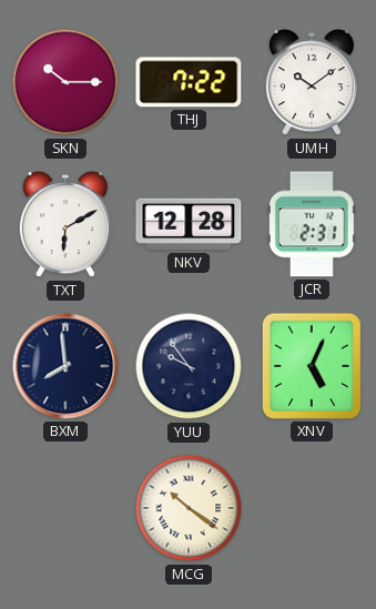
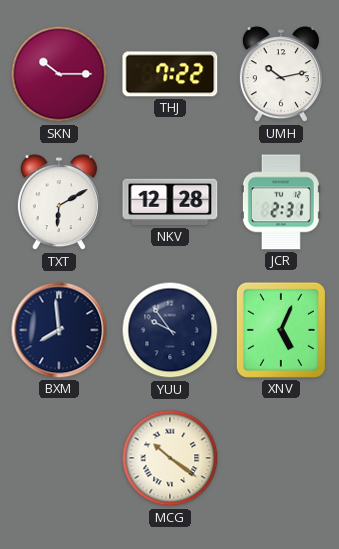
UMH: 10:09 -> 10:13 (281, 75)
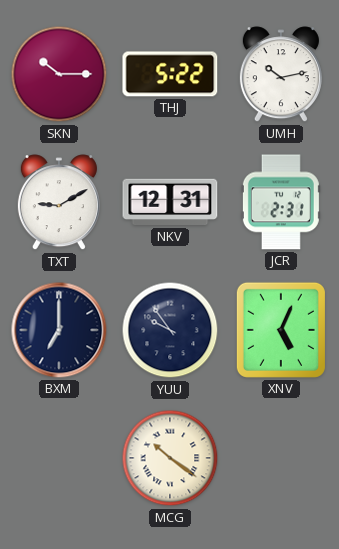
THJ: 7:22 -> 5:22 (170, 74)
TXT: 6:10 -> 9:10 (59, 203)
NKV: 12:28 -> 12:31 (170, 202)
BXM: 7:59 -> 7:00 (59, 330)
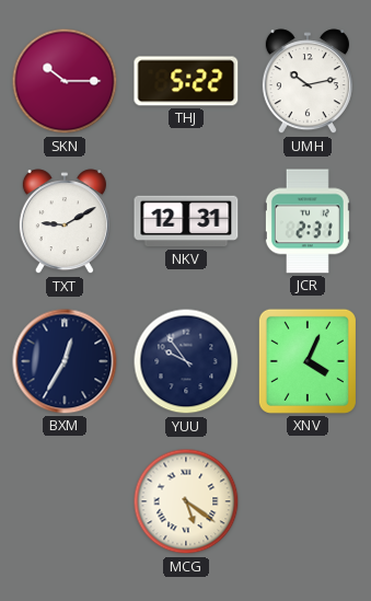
BXM: 7:00 -> 12:35 (65, 361)
XNV: 5:04 -> 4:04 (308, 361)
MCG: 10:21 -> 5:21 (186, 501)
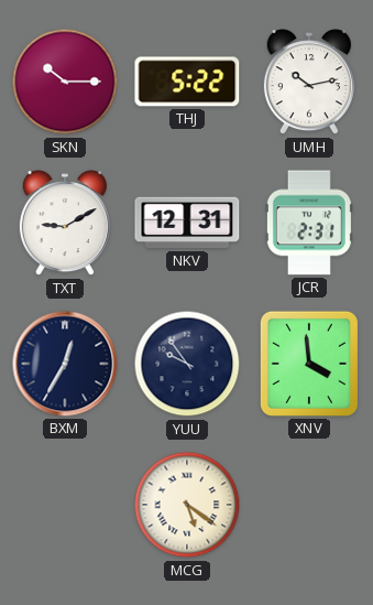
XNV: 4:04 -> 3:59 (309, 364)
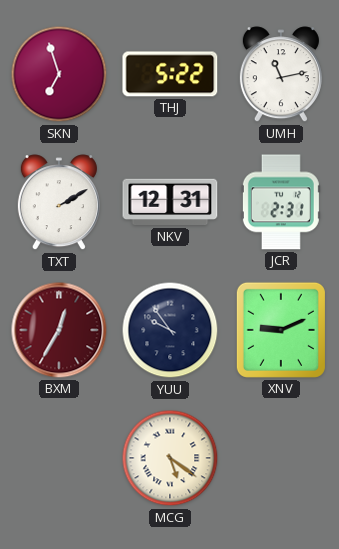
SKN: 10:15 -> 6:57 (59, 74)
UMH: 10:13 -> 11:13 (281, 75)
TXT: 9:10 -> 2:10 (59, 203)
BXM dial: navy -> burgundy (59, 330)
XNV: 3:59 -> 9:11 (281, 330)
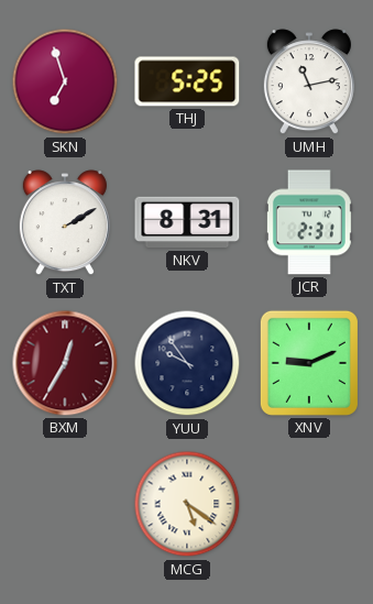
THJ: 5:22 -> 5:25 (187, 81)
NKV: 12:31 -> 8:31 (187, 222)
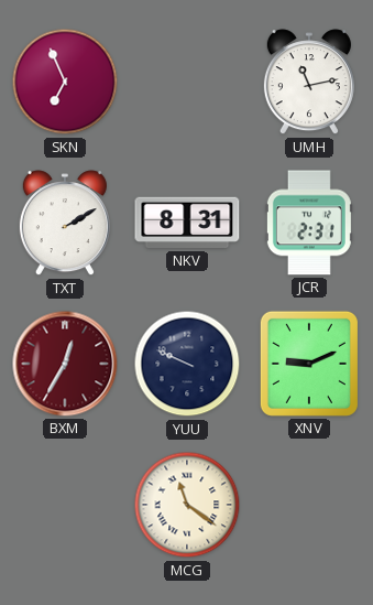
SKN: 6:57 -> 6:56 (65, 82)
THJ: 5:25 -> none (187, 81)
YUU: 9:54 -> 9:49 (187, 364)
MCG: 5:21 -> 11:21 (187, 505)
